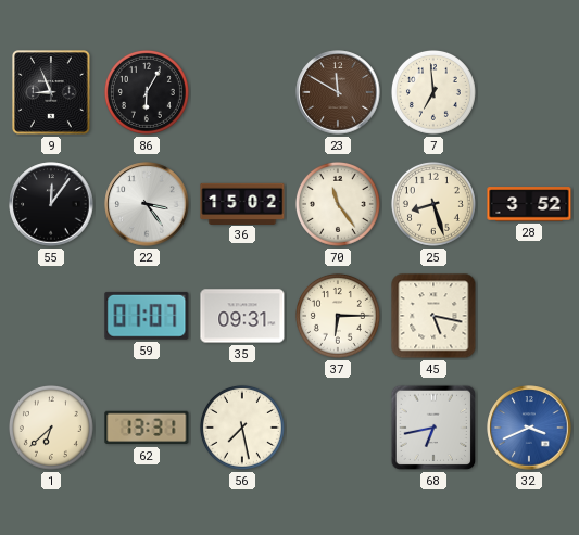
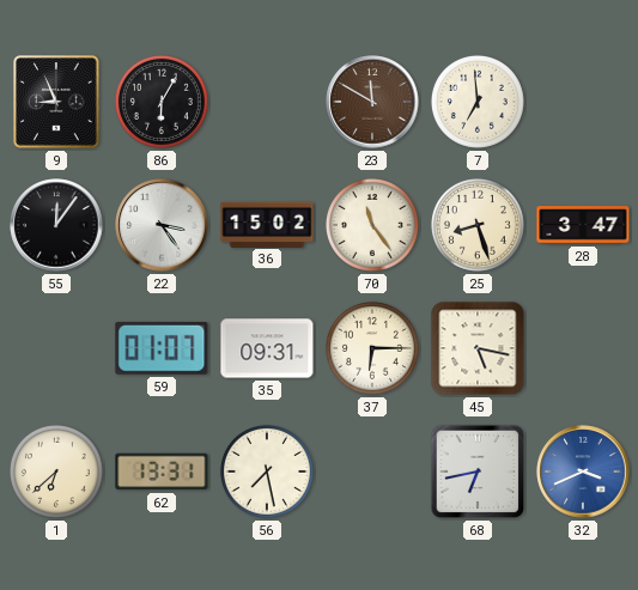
28: 3:52 -> 3:47 (583, 225)
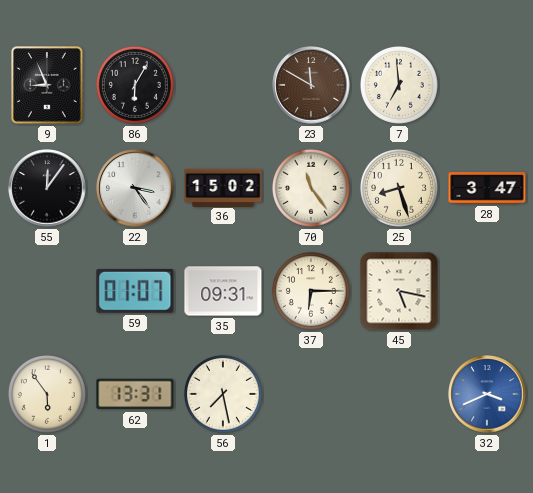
1: 6:38 -> 5:54 (47, 394)
68: 6:43 -> none (478, 472)
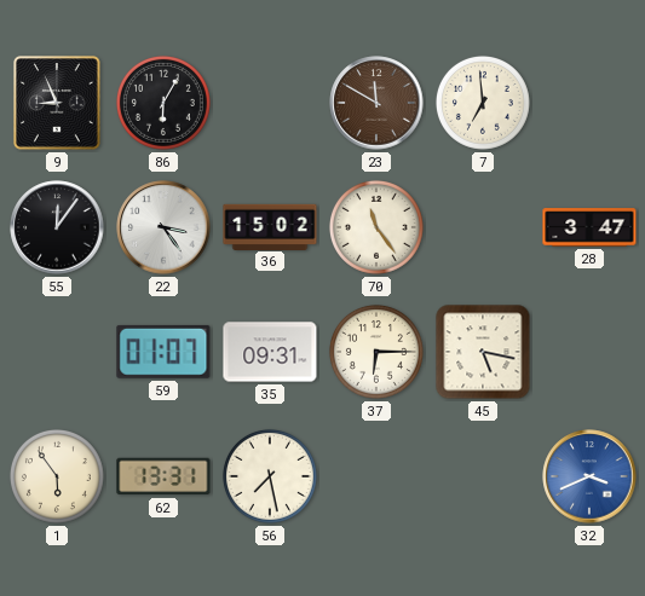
25: 8:27 -> none (399, 188)
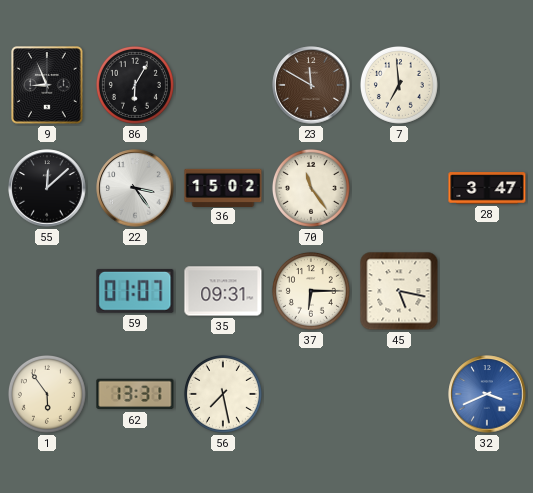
55: 12:06 -> 12:08 (47, 188)
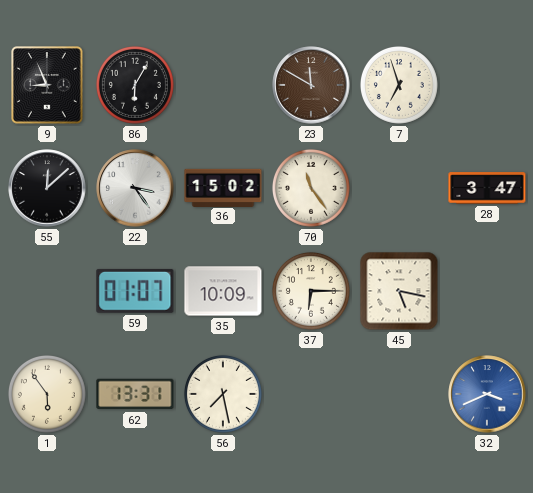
7: 6:59 -> 6:57 (399, 85)
35: 09:31 -> 10:09 (223, 291)
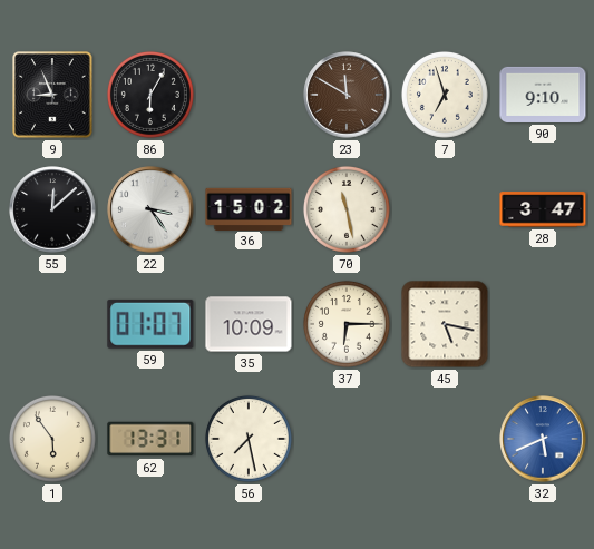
90: none -> 9:10 (543, 95)
70: 11:24 -> 11:28 (347, 209)
32: 3:41 -> 5:41 (543, 439)
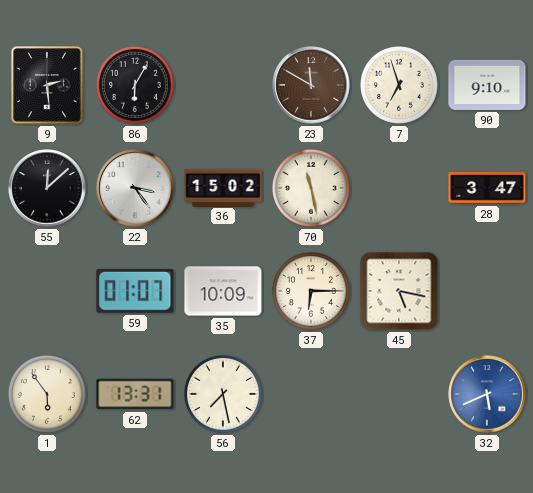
9: 8:56 -> 2:29 (48, 85)
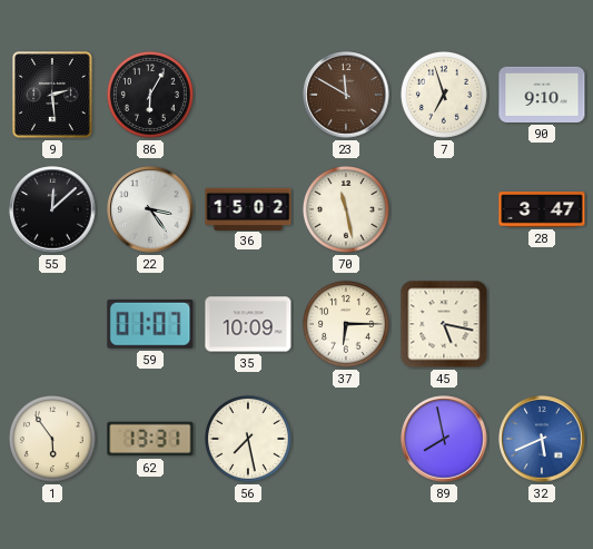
89: none -> 7:58 (444, 439)
